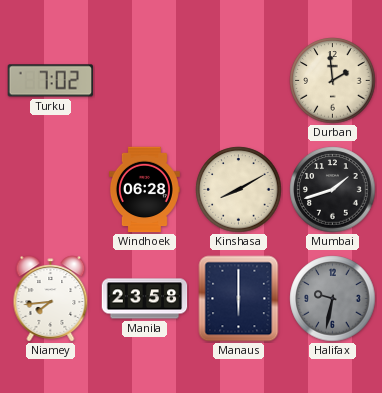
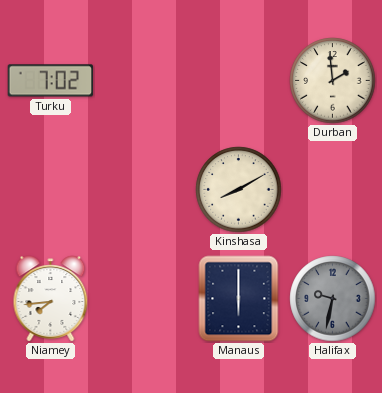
Windhoek: 06:28 -> none (144, 190)
Mumbai: 1:42 -> none (333, 190)
Manila: 23:58 -> none (145, 299)
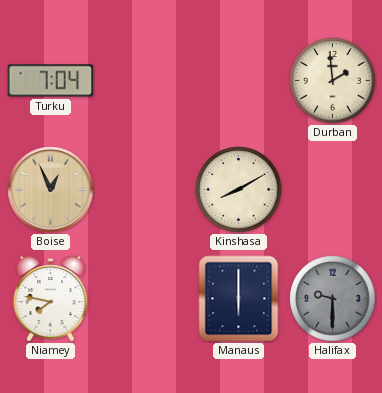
Turku: 7:02 -> 7:04 (51, 81)
Boise: none -> 12:56 (51, 190)
Niamey: 7:44 -> 7:47 (51, 299)
Halifax: 9:32 -> 9:30 (333, 299)
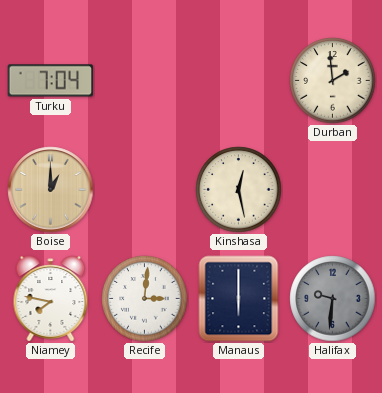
Boise: 12:56 -> 1:00 (51, 190)
Kinshasa: 8:10 -> 12:28 (239, 190)
Recife: none -> 3:01 (145, 299)
Halifax: 9:30 -> 9:31 (333, 299)
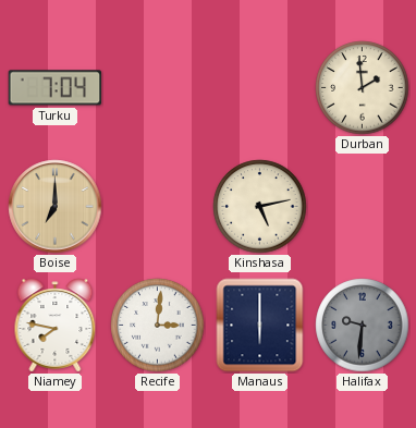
Boise: 1:00 -> 7:00 (56, 207)
Kinshasa: 12:28 -> 5:13 (260, 207)
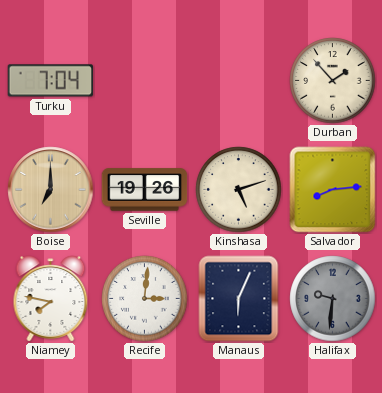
Durban: 1:59 -> 1:53 (333, 81)
Seville: none -> 19:26 (145, 190)
Kinshasa: 5:13 -> 5:12 (239, 190)
Salvador: none -> 8:14 (333, 190)
Manaus: 6:00 -> 6:04 (239, 299)
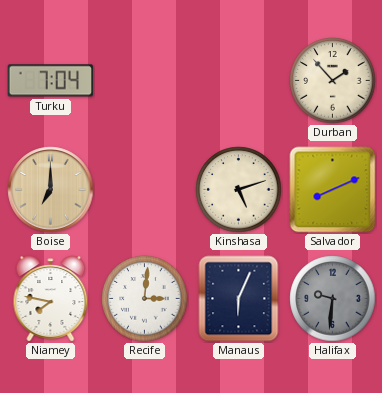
Seville: 19:26 -> none (145, 190)
Salvador: 8:14 -> 8:11 (333, 190)
